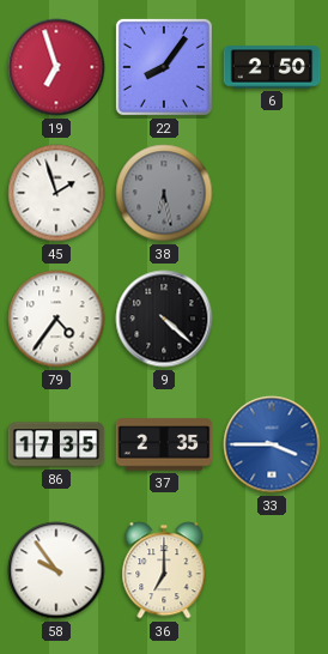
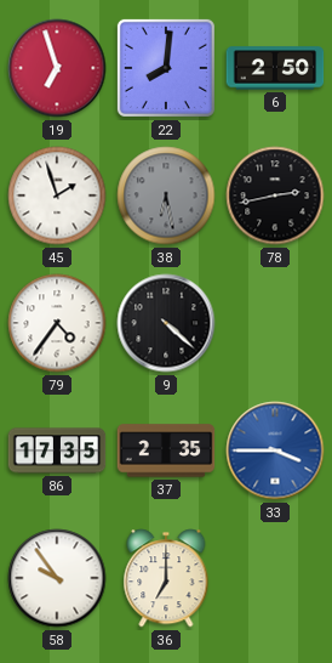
22: 8:06 -> 8:01 (166, 68)
78: none -> 2:43 (275, 195)
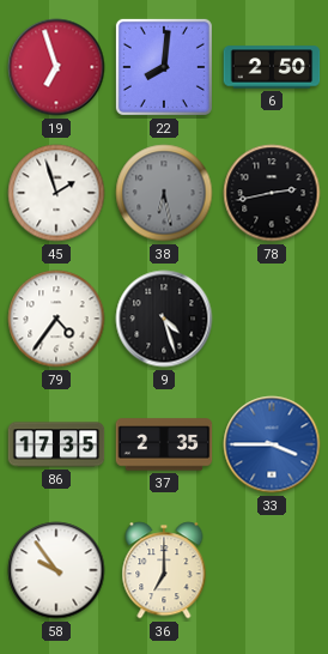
9: 4:22 -> 4:27 (164, 319)
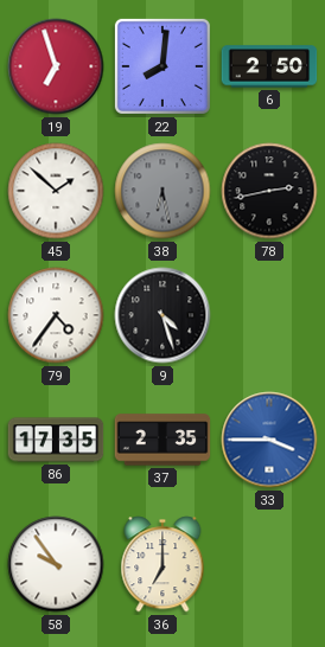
45: 1:57 -> 1:52 (56, 191)
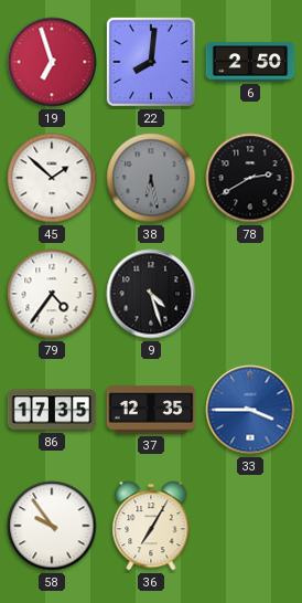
78: 2:43 -> 2:40 (250, 178)
37: 2:35 -> 12:35 (151, 410)
36: 7:00 -> 7:05 (151, 526)
